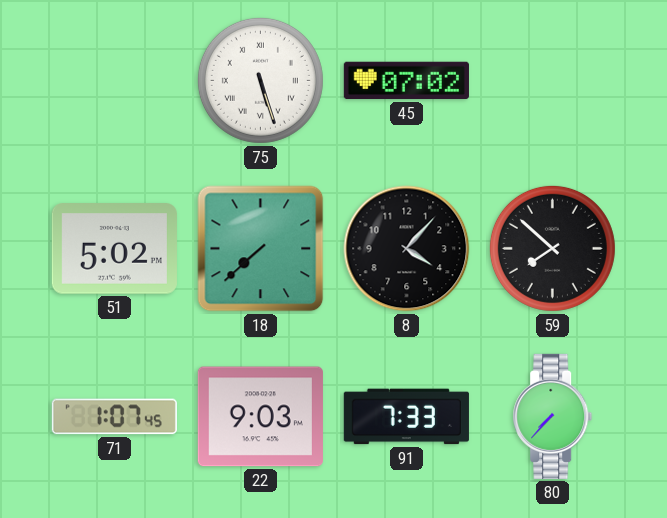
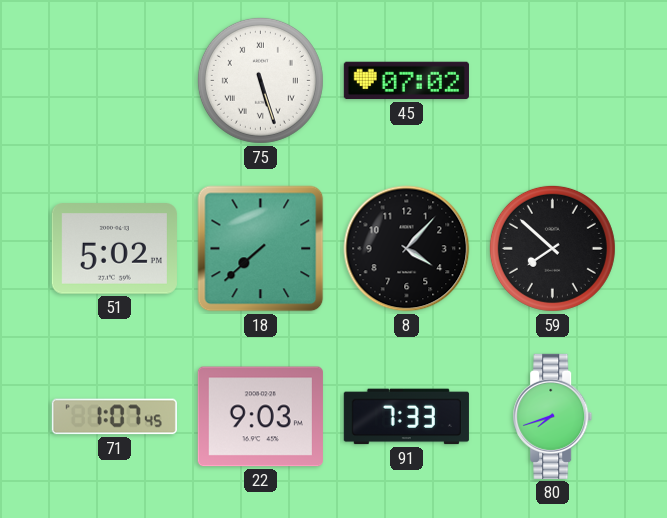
80: 7:37 -> 7:42 (553, 416)
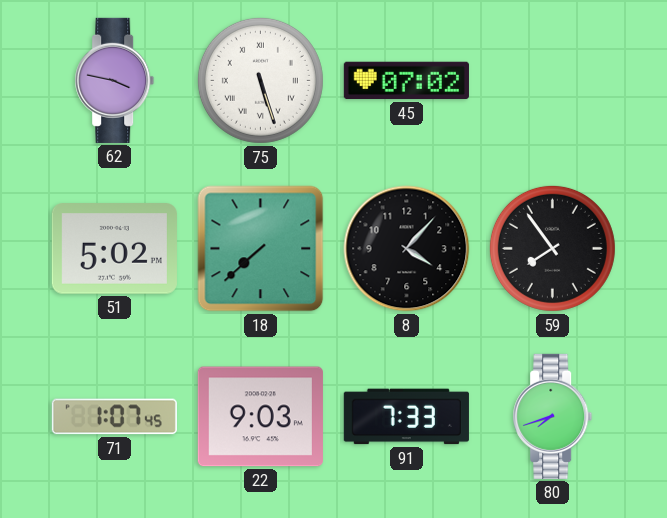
62: none -> 3:47 (115, 80)
59: 7:52 -> 7:54 (552, 248)
